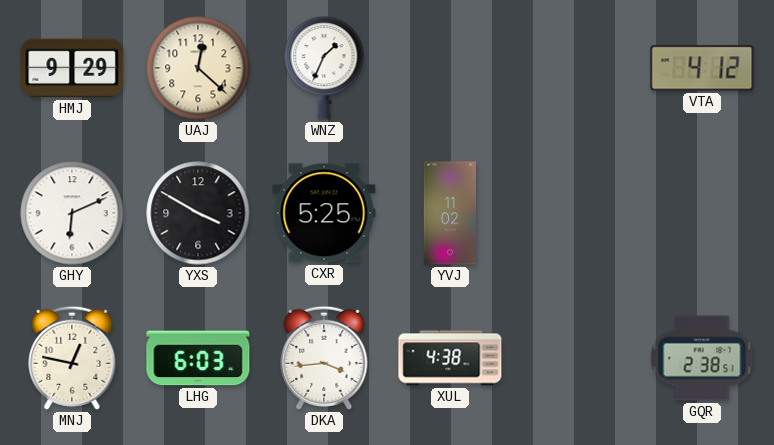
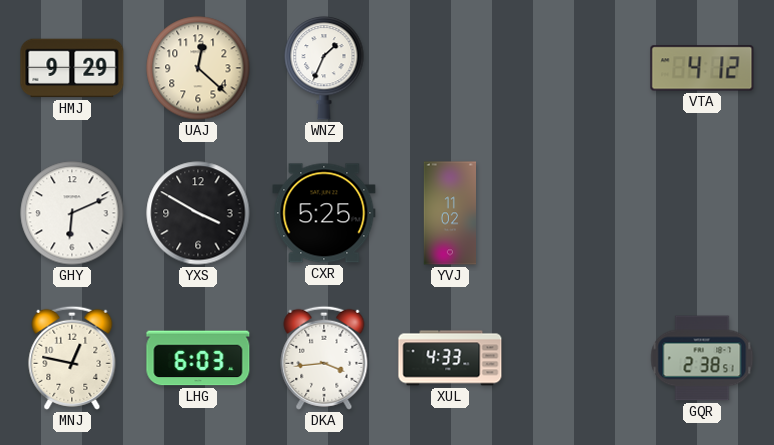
XUL: 4:38 -> 4:33 (450, 358)
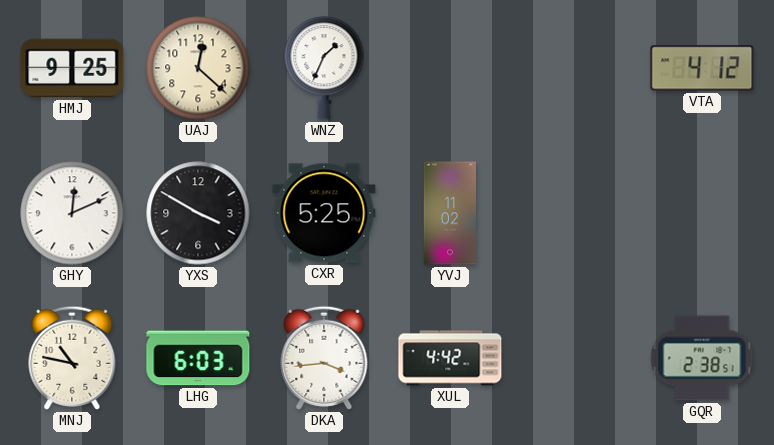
HMJ: 9:29 -> 9:25 (72, 68)
GHY: 6:11 -> 12:11 (72, 213)
MNJ: 12:47 -> 10:47 (72, 358)
XUL: 4:33 -> 4:42 (450, 358)
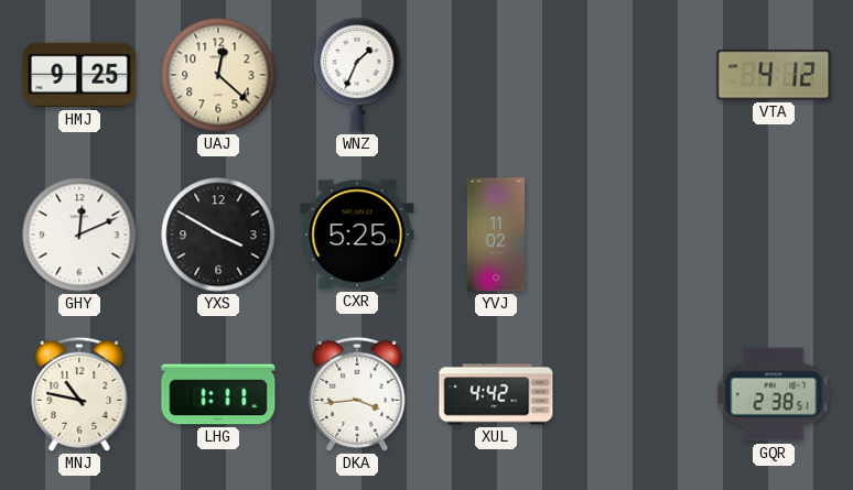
LHG: 6:03 -> 1:11 (218, 394)
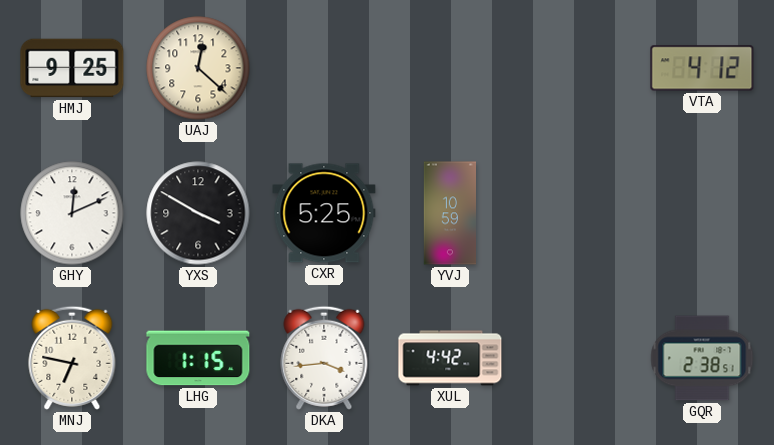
WNZ: 1:34 -> none (357, 76)
YVJ: 11:02 -> 10:59 (450, 213)
MNJ: 10:47 -> 6:47 (72, 358)
LHG: 1:11 -> 1:15 (198, 358)
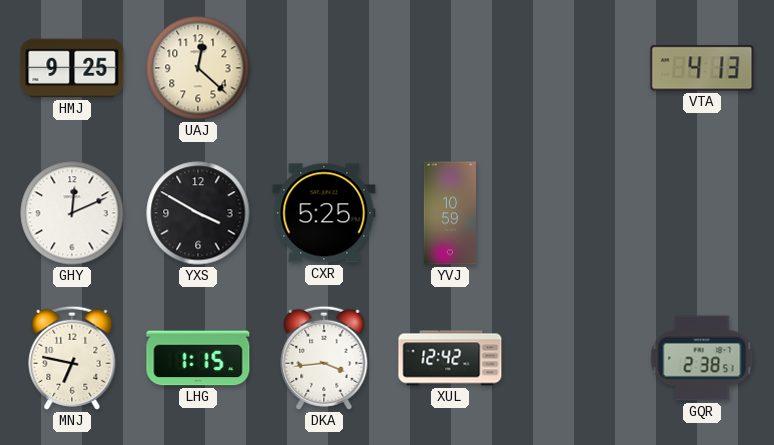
VTA: 4:12 -> 4:13 (702, 68)
XUL: 4:42 -> 12:42 (450, 358)
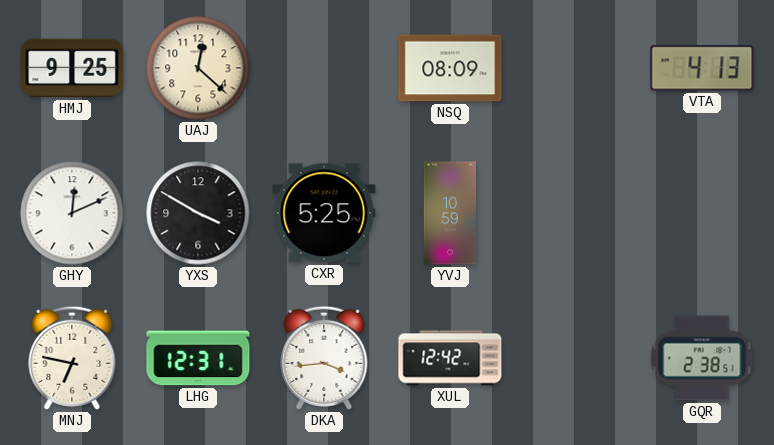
NSQ: none -> 08:09 (450, 68)
LHG: 1:15 -> 12:31 (198, 358)
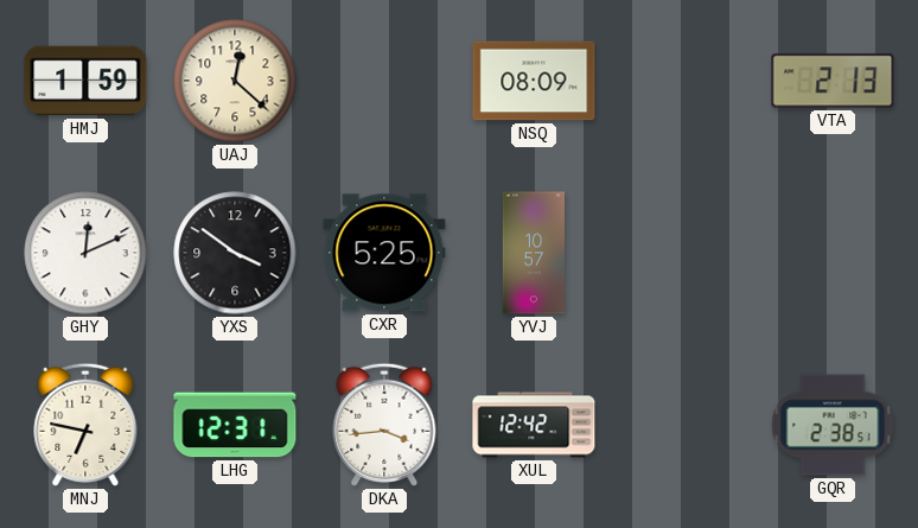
HMJ: 9:25 -> 1:59 (85, 81)
VTA: 4:13 -> 2:13 (833, 81)
YXS: 3:50 -> 3:51 (235, 253)
YVJ: 10:59 -> 10:57 (534, 253)
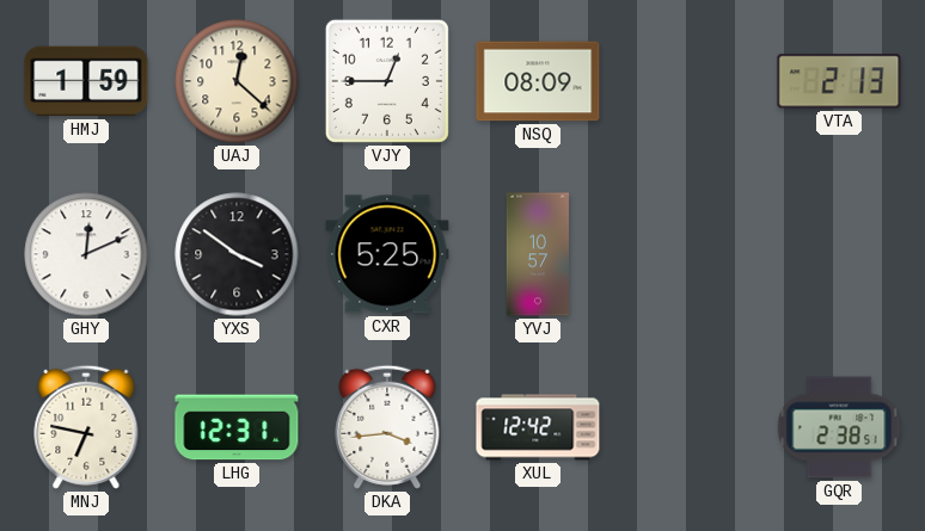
VJY: none -> 12:45 (387, 81)
